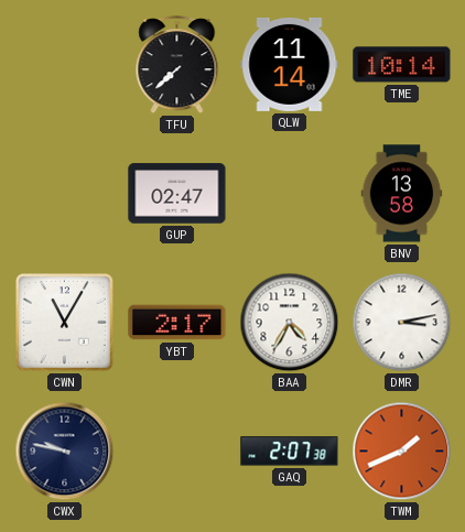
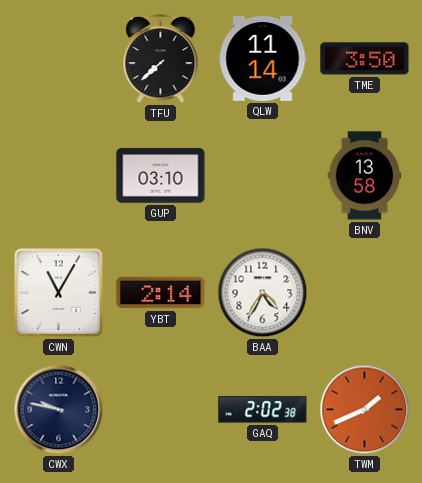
TME: 10:14 -> 3:50 (365, 59)
GUP: 02:47 -> 03:10 (161, 176)
YBT: 2:17 -> 2:14 (161, 293)
DMR: 3:13 -> none (402, 323)
GAQ: 2:07 -> 2:02 (263, 410)
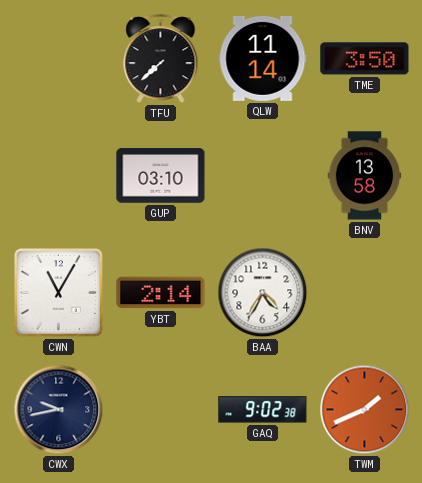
CWX: 9:47 -> 9:43 (59, 410)
GAQ: 2:02 -> 9:02 (263, 410)
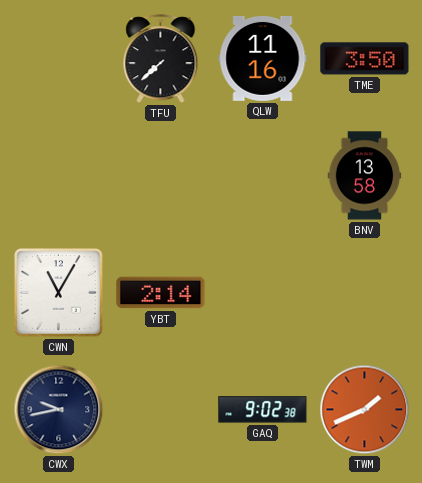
QLW: 11:14 -> 11:16 (263, 58)
GUP: 03:10 -> none (161, 176)
BAA: 4:35 -> none (263, 293)
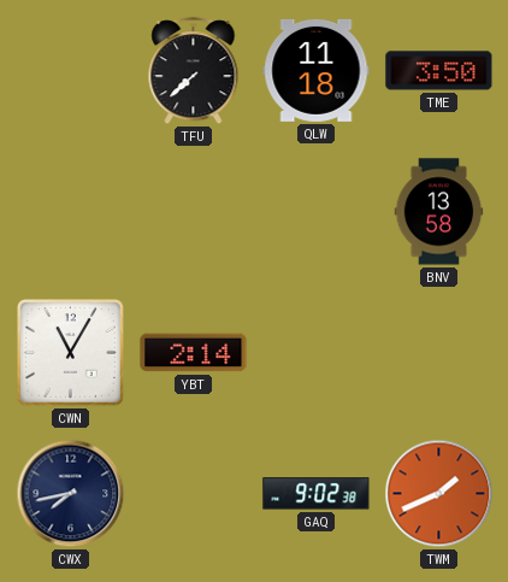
QLW: 11:16 -> 11:18 (317, 70)
CWX: 9:43 -> 7:43 (71, 494)
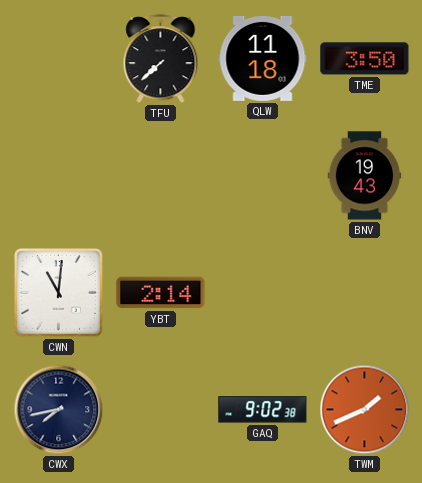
BNV: 13:58 -> 19:43 (365, 176)
CWN: 11:05 -> 11:01 (59, 293)
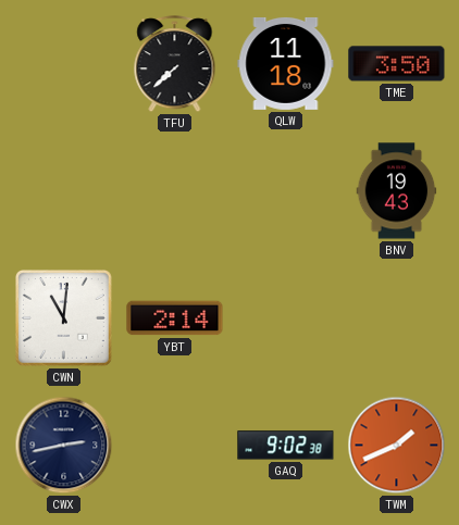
CWX: 7:43 -> 2:43 (64, 446)
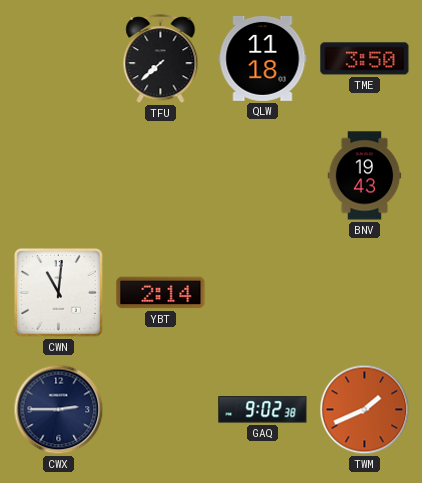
CWX: 2:43 -> 2:45 (59, 410)
